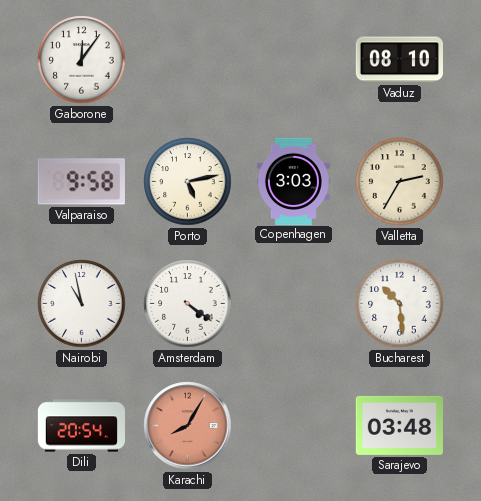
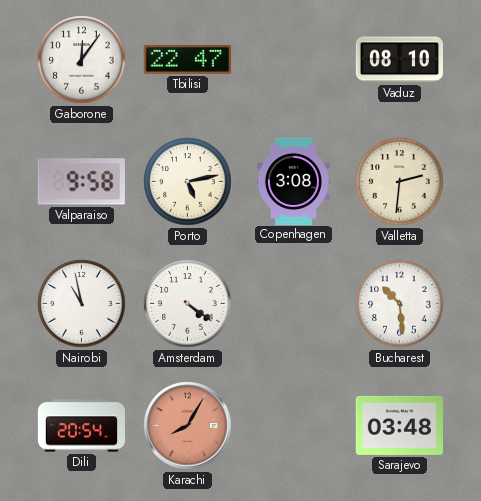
Tbilisi: none -> 22:47 (187, 59)
Copenhagen: 3:03 -> 3:08 (293, 181)
Valletta: 2:35 -> 2:31 (400, 182)
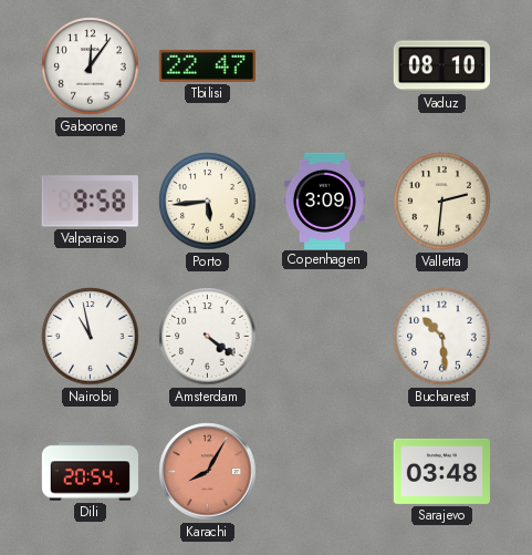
Porto: 5:13 -> 5:44 (208, 202)
Copenhagen: 3:08 -> 3:09 (324, 201)
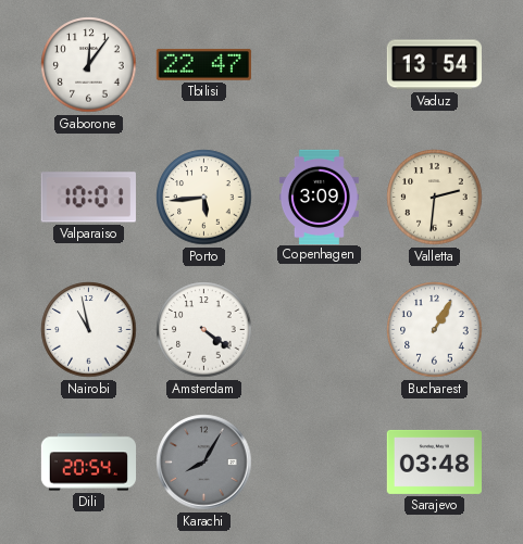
Vaduz: 08:10 -> 13:54 (434, 65)
Valparaiso: 9:58 -> 10:01 (88, 198)
Bucharest: 10:29 -> 1:05 (435, 330)
Karachi dial: salmon -> grey (204, 463)
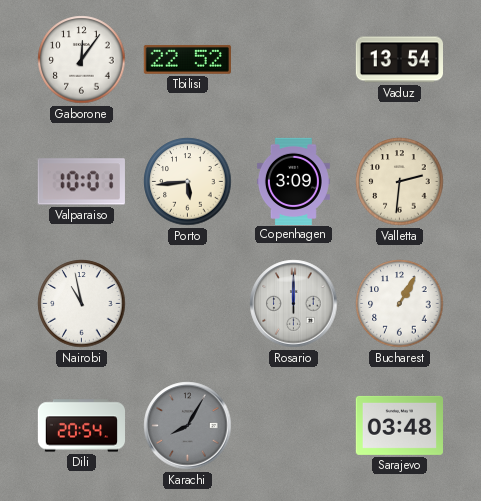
Tbilisi: 22:47 -> 22:52 (187, 59)
Amsterdam: 4:21 -> none (204, 330)
Rosario: none -> 12:00 (294, 304)
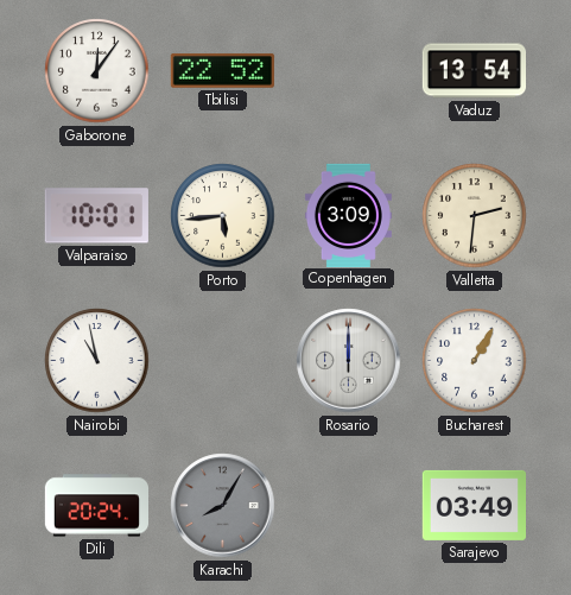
Dili: 20:54 -> 20:24 (97, 506)
Sarajevo: 03:48 -> 03:49 (474, 505)
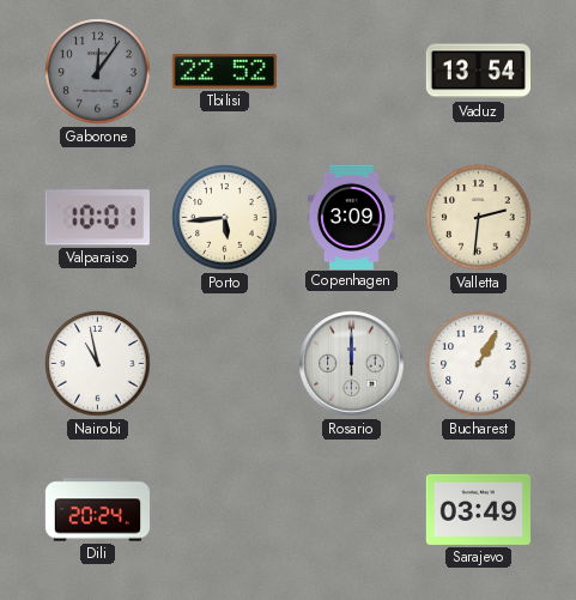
Gaborone dial: white -> grey (98, 72)
Karachi: 8:05 -> none (223, 506)
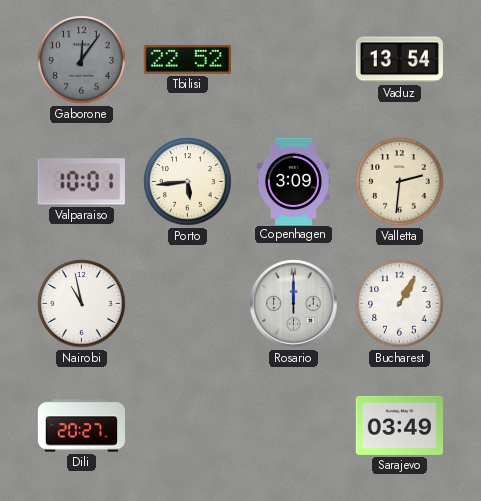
Dili: 20:24 -> 20:27 (82, 426)
